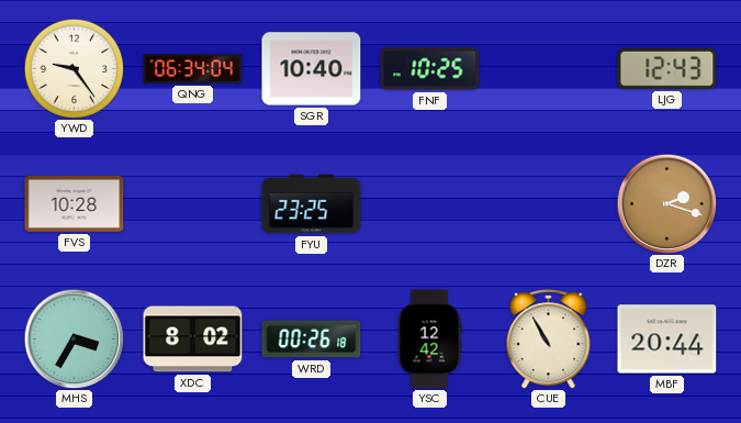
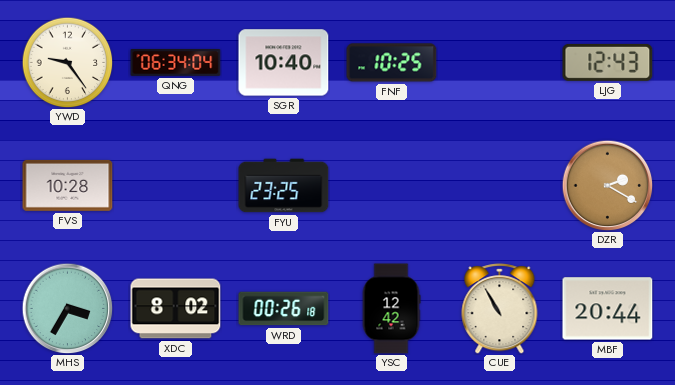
DZR: 2:18 -> 2:20 (607, 185)
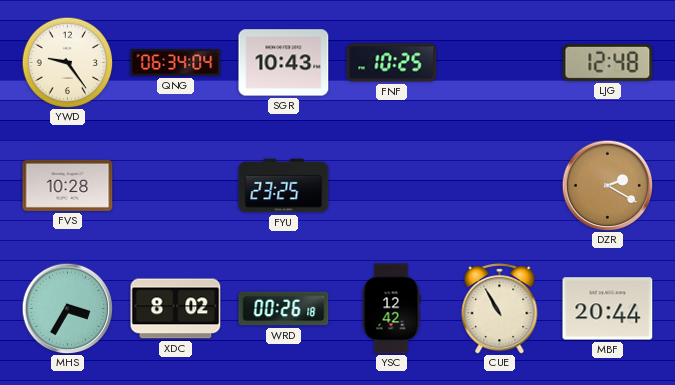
SGR: 10:40 -> 10:43 (284, 63)
LJG: 12:43 -> 12:48 (608, 62)
